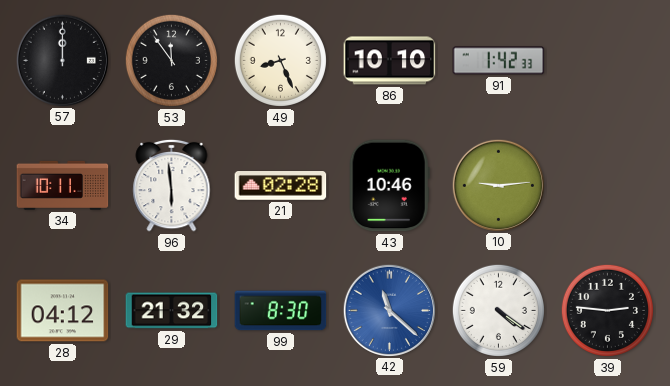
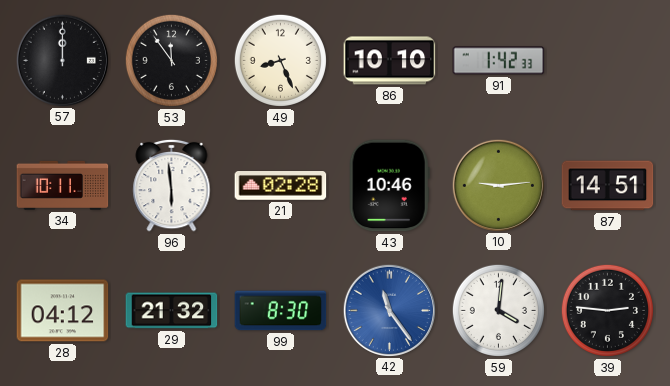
87: none -> 14:51 (608, 186)
42: 11:22 -> 11:24 (389, 310)
59: 4:21 -> 4:01 (498, 310)
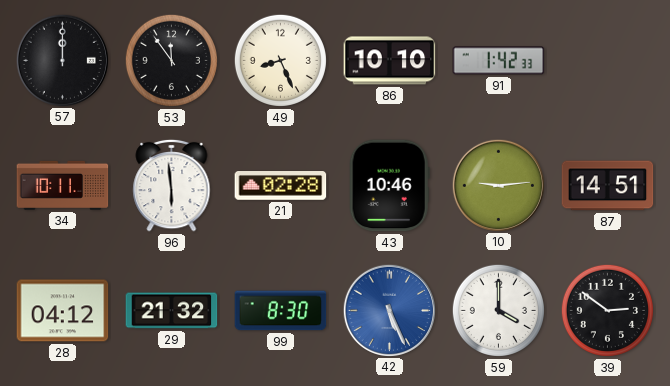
42: 11:24 -> 5:26 (389, 310)
59: 4:01 -> 4:00 (498, 310)
39: 2:46 -> 2:51 (607, 310)
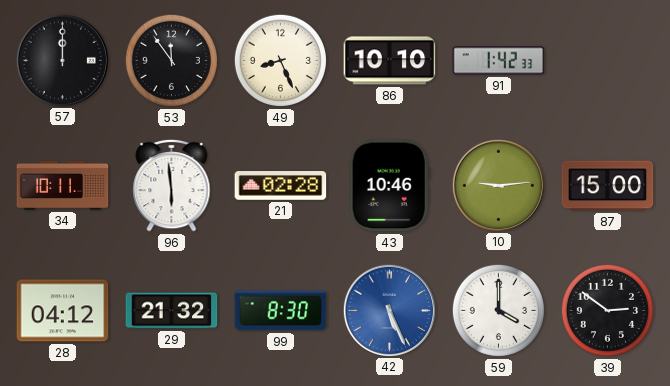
87: 14:51 -> 15:00 (608, 186)
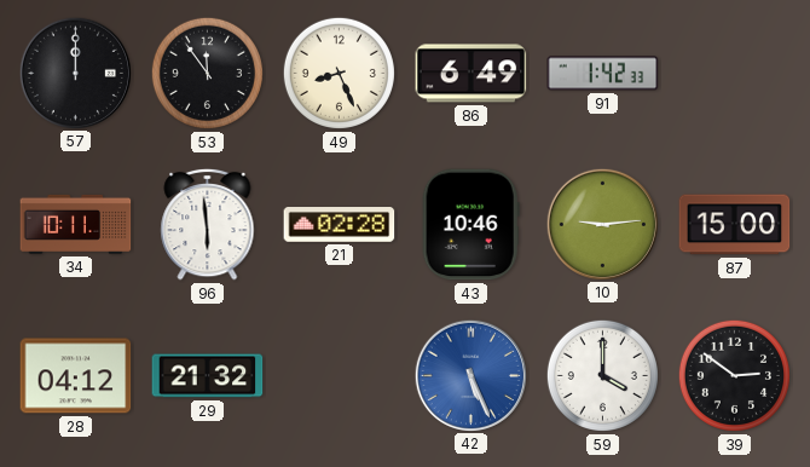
86: 10:10 -> 6:49 (471, 74)
99: 8:30 -> none (281, 311)
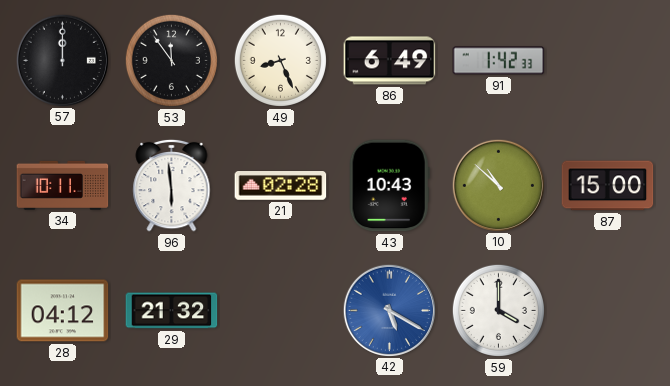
43: 10:46 -> 10:43 (389, 186)
10: 9:14 -> 10:52 (498, 185)
42: 5:26 -> 5:20 (389, 310)
39: 2:51 -> none (734, 375)
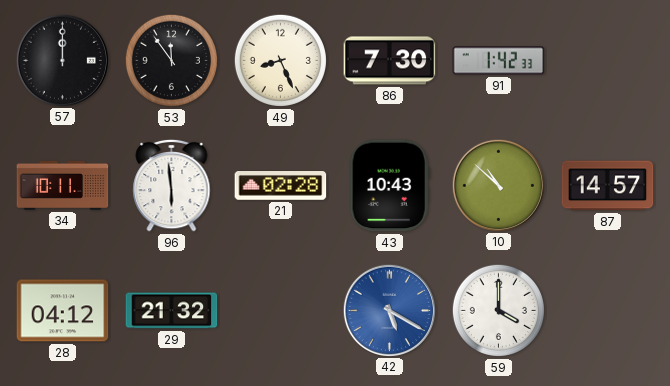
86: 6:49 -> 7:30 (390, 61)
87: 15:00 -> 14:57 (608, 186)
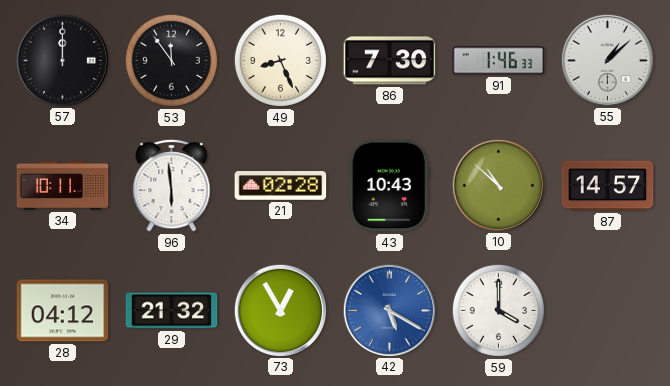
91: 1:42 -> 1:46 (499, 61)
55: none -> 1:08 (607, 60)
73: none -> 12:55 (280, 310)
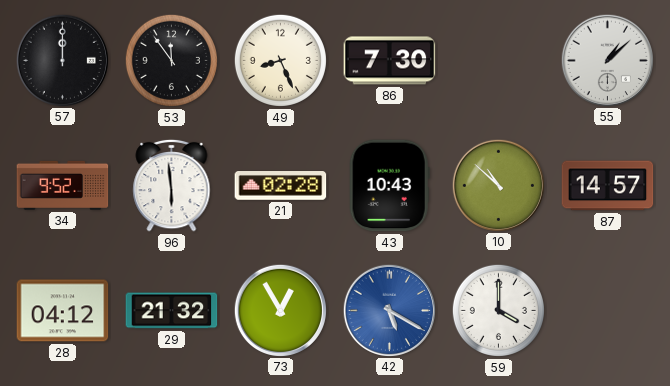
91: 1:46 -> none (499, 61)
34: 10:11 -> 9:52 (63, 185)
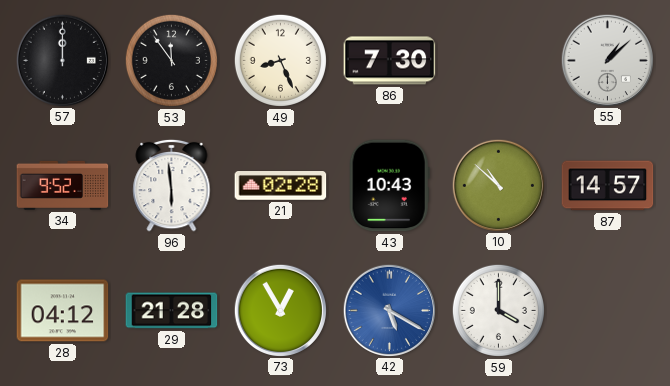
29: 21:32 -> 21:28 (172, 311)
